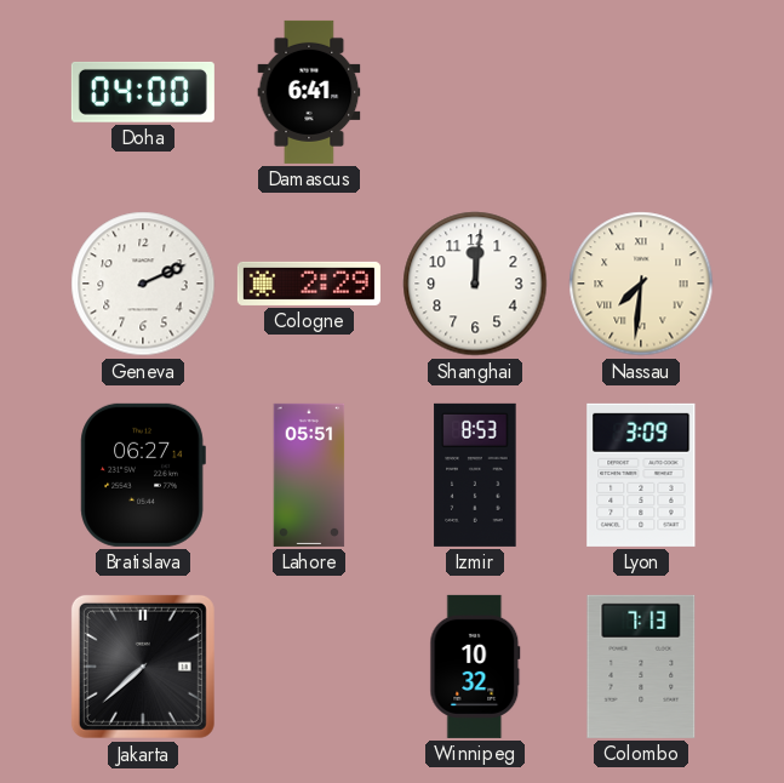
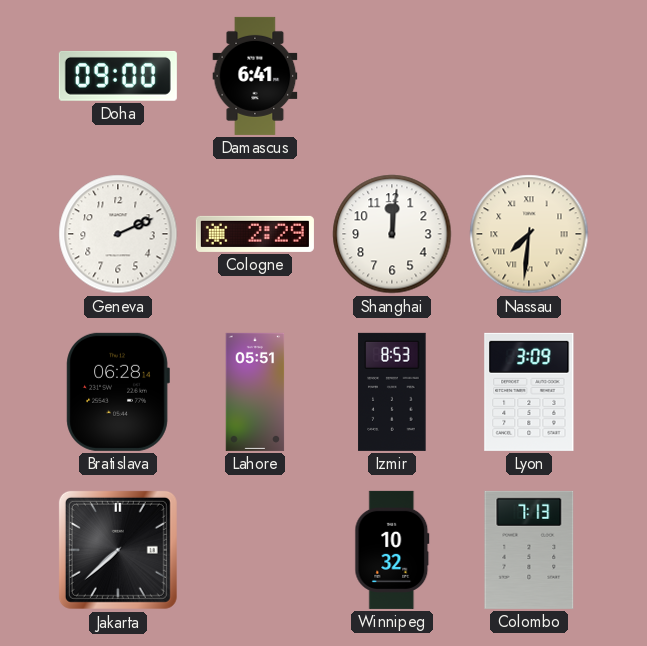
Doha: 04:00 -> 09:00 (118, 76)
Bratislava: 06:27 -> 06:28 (118, 392)
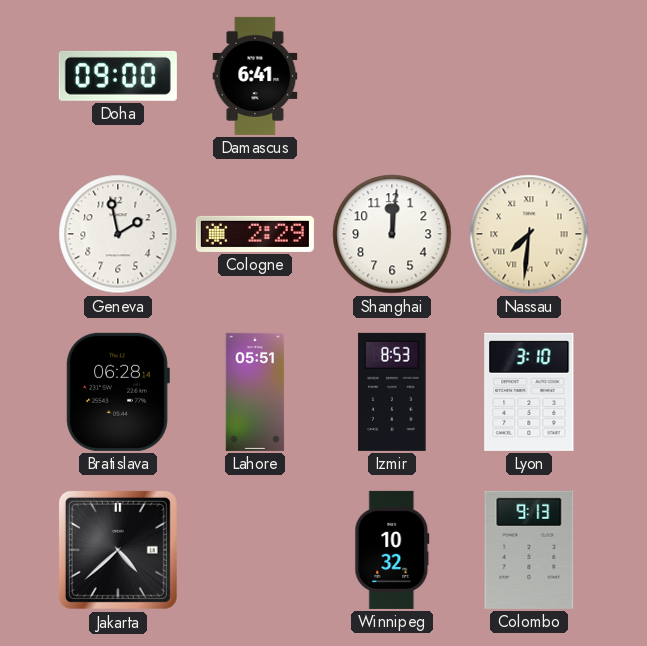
Geneva: 2:11 -> 1:58 (118, 234)
Lyon: 3:09 -> 3:10 (529, 392)
Jakarta: 7:38 -> 4:38 (118, 550)
Colombo: 7:13 -> 9:13 (529, 550)
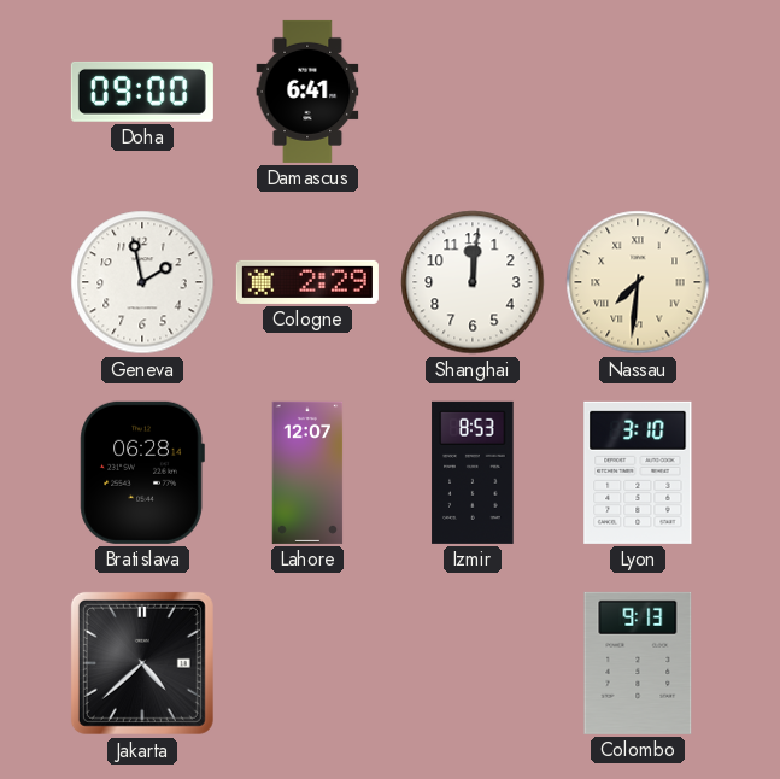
Lahore: 05:51 -> 12:07 (307, 473)
Winnipeg: 10:32 -> none (392, 550)
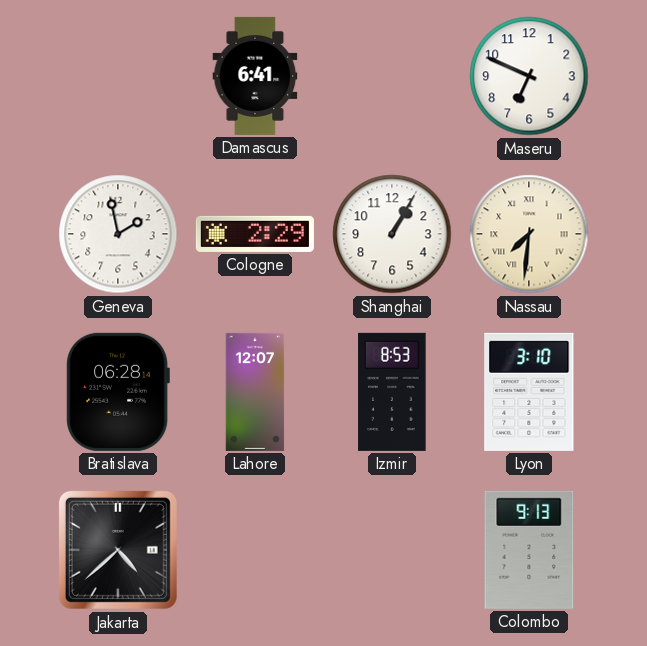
Doha: 09:00 -> none (142, 92)
Maseru: none -> 6:49 (529, 76)
Shanghai: 12:01 -> 1:05 (392, 234)
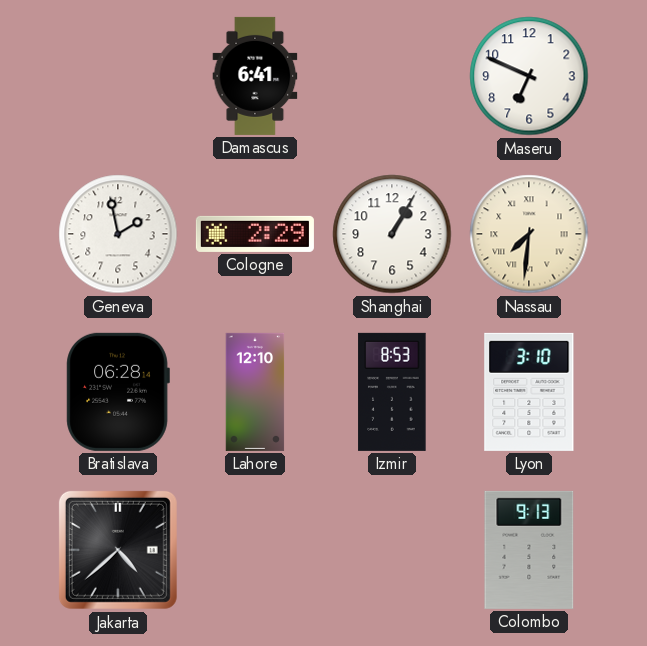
Lahore: 12:07 -> 12:10 (255, 392)
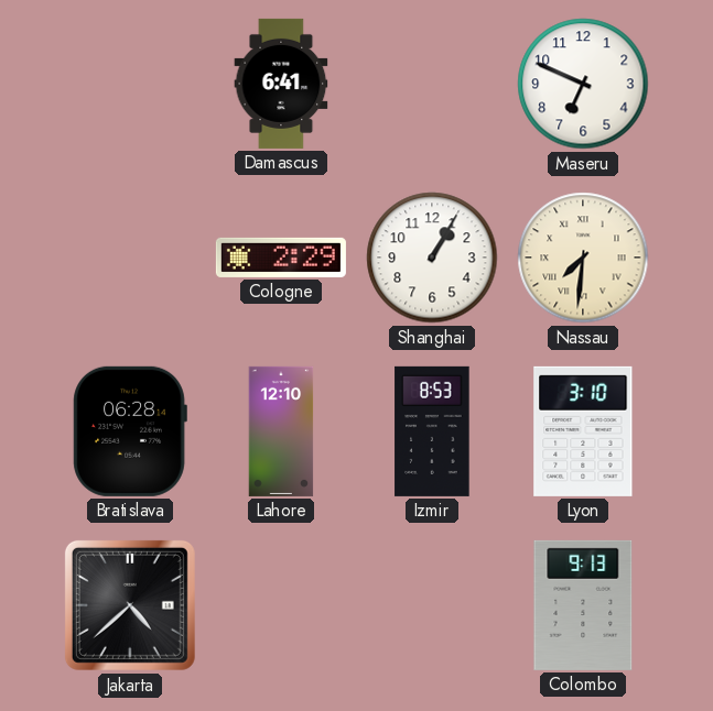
Geneva: 1:58 -> none (118, 234)
